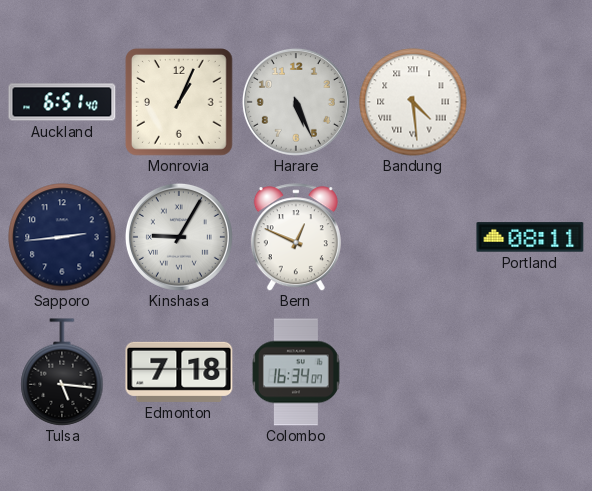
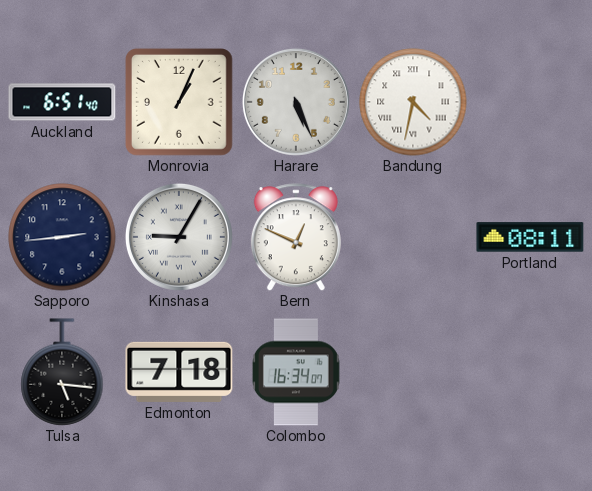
Bandung: 4:29 -> 4:32 (413, 102)
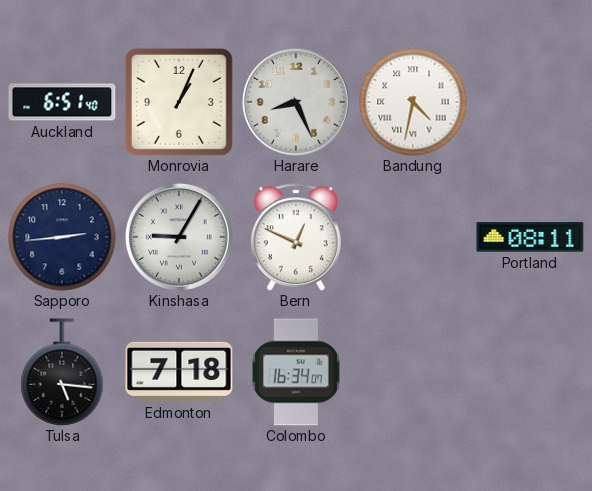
Harare: 5:26 -> 8:26 (296, 102)
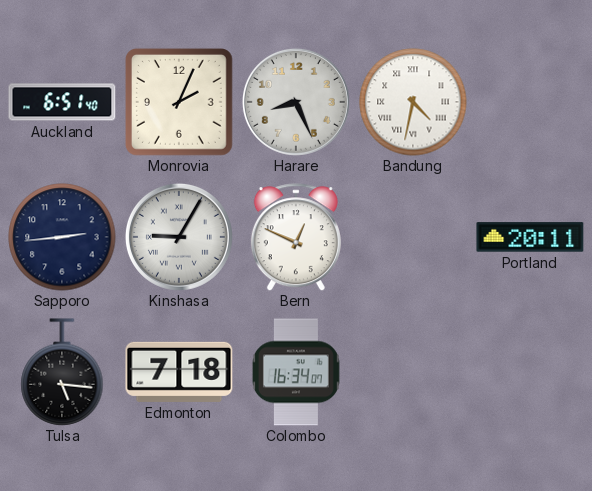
Monrovia: 1:04 -> 2:04 (179, 102)
Portland: 08:11 -> 20:11 (530, 237)
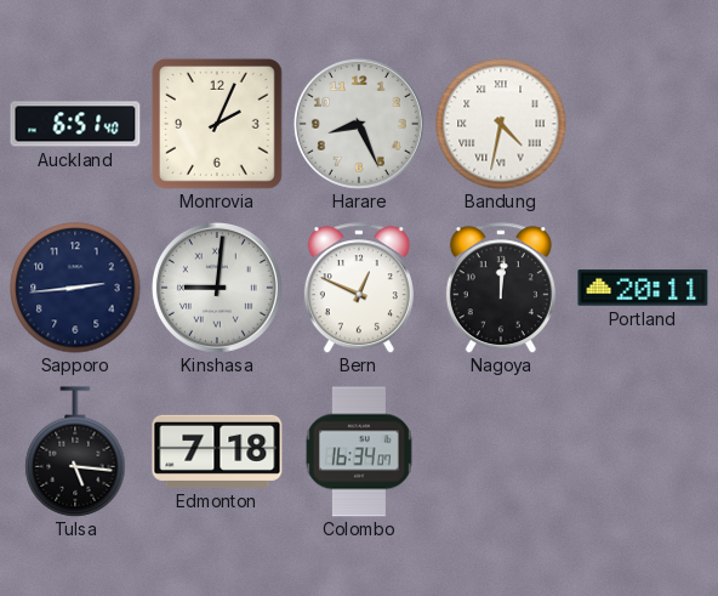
Kinshasa: 9:05 -> 9:01 (217, 288)
Nagoya: none -> 12:01 (501, 288)
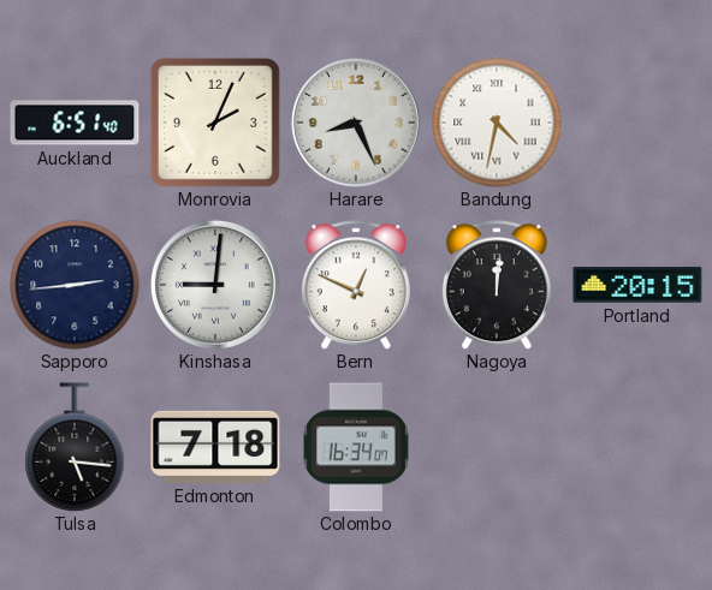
Portland: 20:11 -> 20:15 (637, 285)
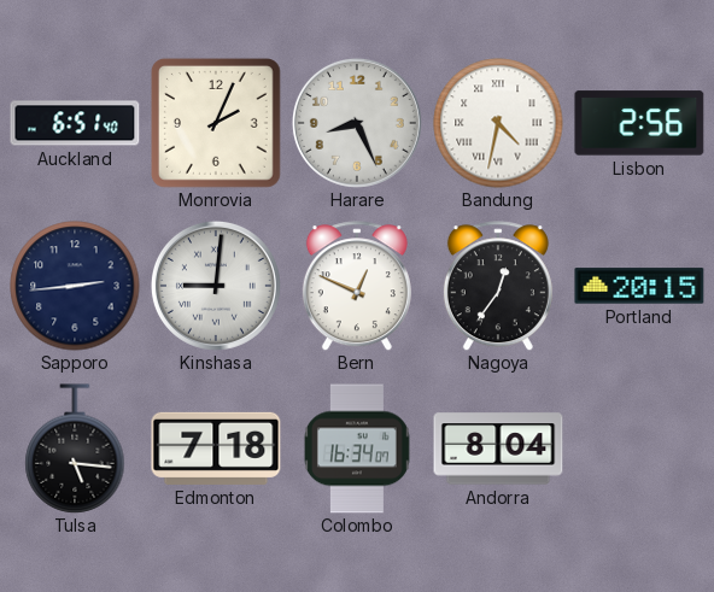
Lisbon: none -> 2:56 (639, 123)
Nagoya: 12:01 -> 12:36 (498, 286)
Andorra: none -> 8:04 (498, 449)
